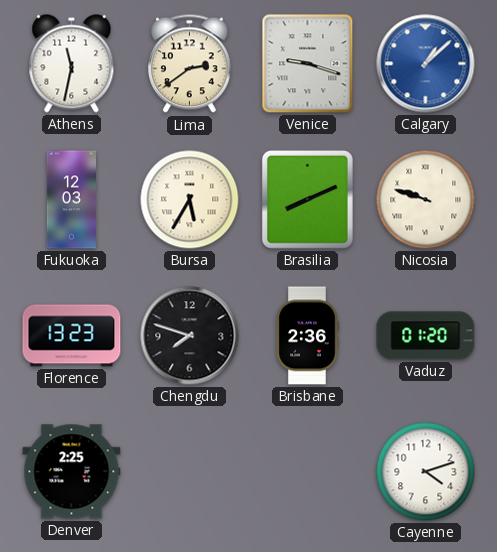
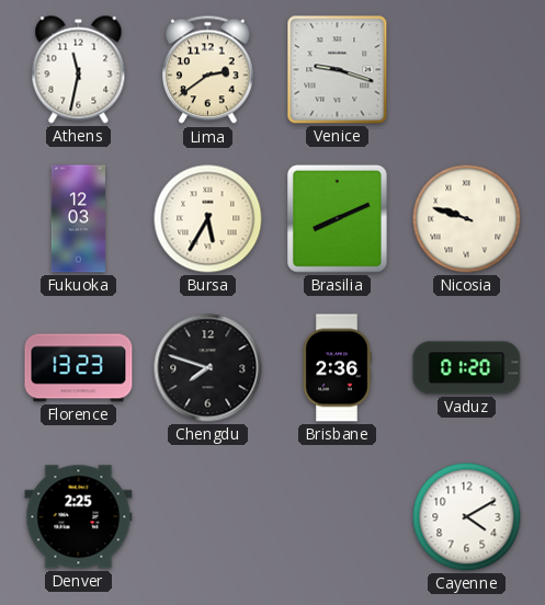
Calgary: 1:08 -> none (426, 64)
Cayenne: 4:12 -> 4:10 (467, 517)
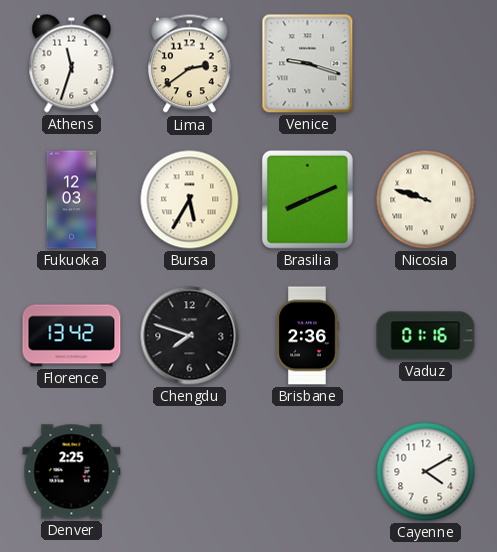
Athens: 11:32 -> 11:33 (72, 64)
Florence: 13:23 -> 13:42 (72, 336)
Vaduz: 01:20 -> 01:16 (426, 336)
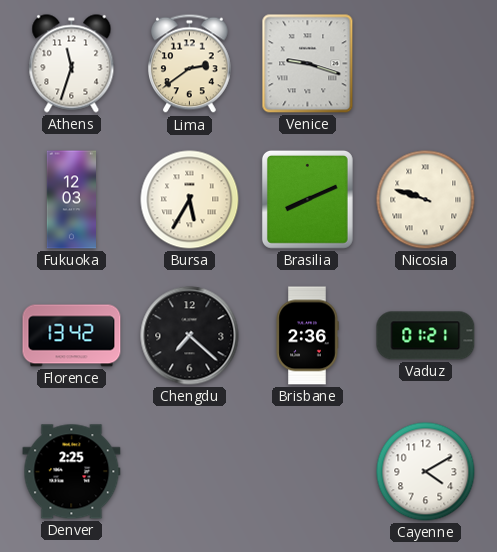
Chengdu: 7:48 -> 7:22 (190, 336)
Vaduz: 01:16 -> 01:21 (426, 336)
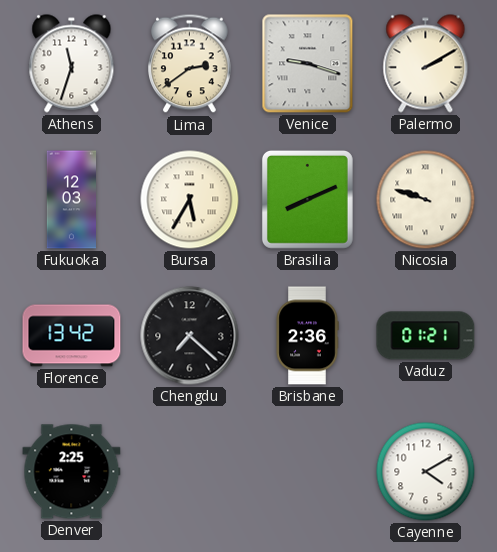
Palermo: none -> 2:10 (426, 64)
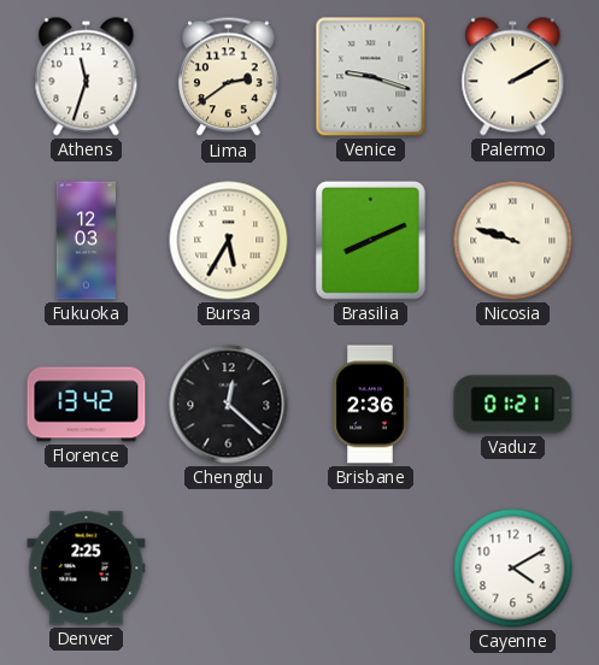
Chengdu: 7:22 -> 12:22 (229, 405)
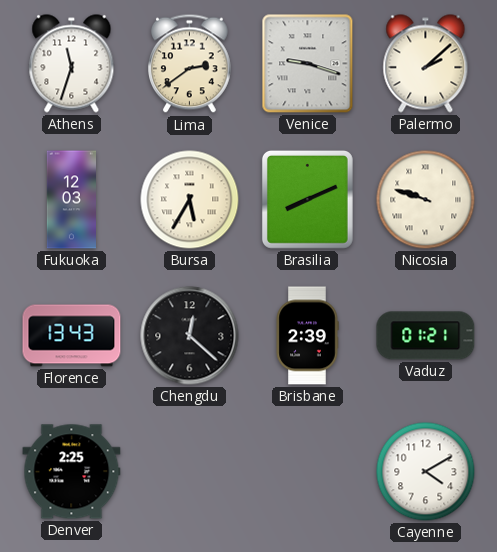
Palermo: 2:10 -> 2:08 (426, 64)
Florence: 13:42 -> 13:43 (72, 336)
Brisbane: 2:36 -> 2:39 (307, 336)
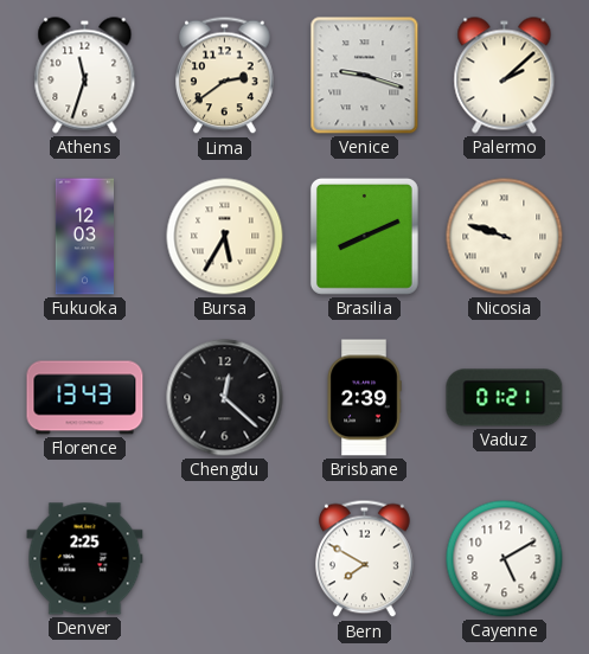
Bern: none -> 7:50 (365, 559)
Cayenne: 4:10 -> 5:10 (505, 559)
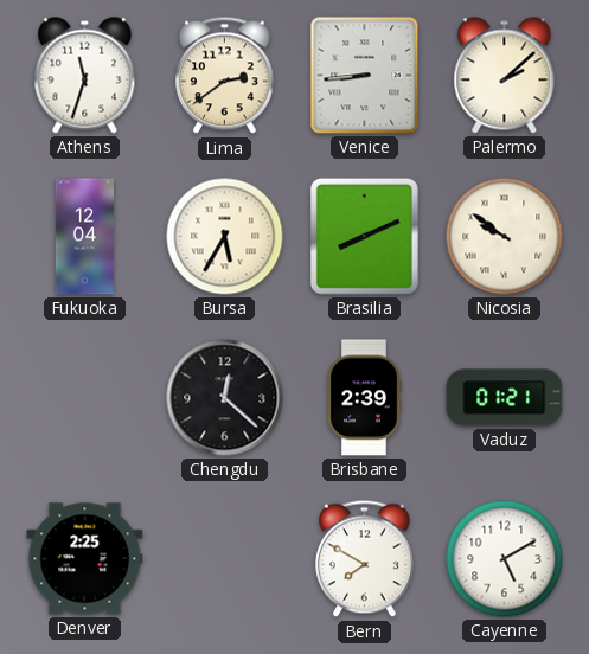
Venice: 9:18 -> 8:44 (365, 76)
Fukuoka: 12:03 -> 12:04 (84, 237)
Nicosia: 9:48 -> 9:51 (505, 237)
Florence: 13:43 -> none (85, 398)
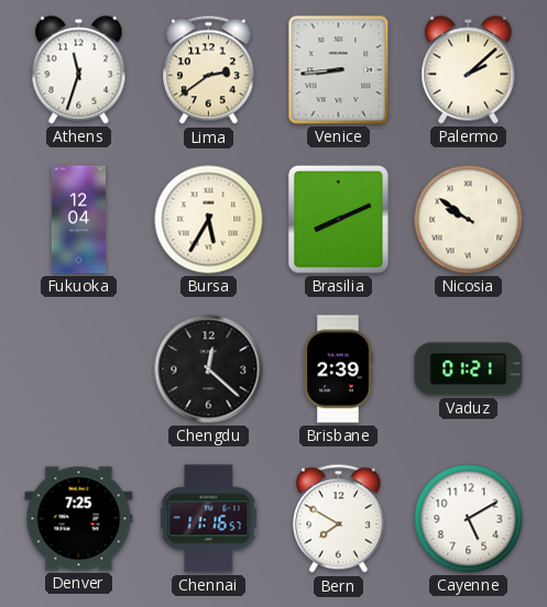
Denver: 2:25 -> 7:25 (79, 519)
Chennai: none -> 11:16 (209, 519)
